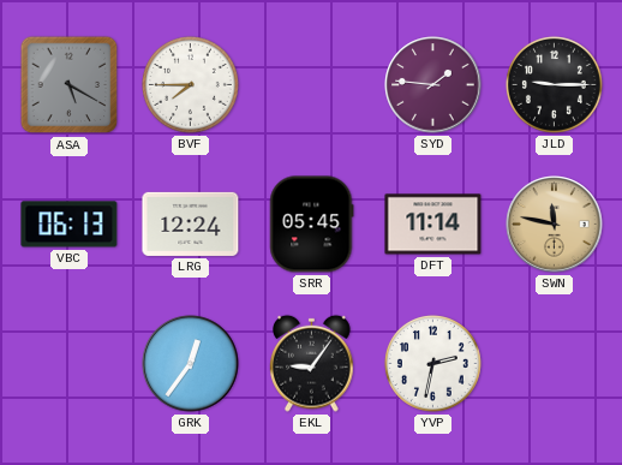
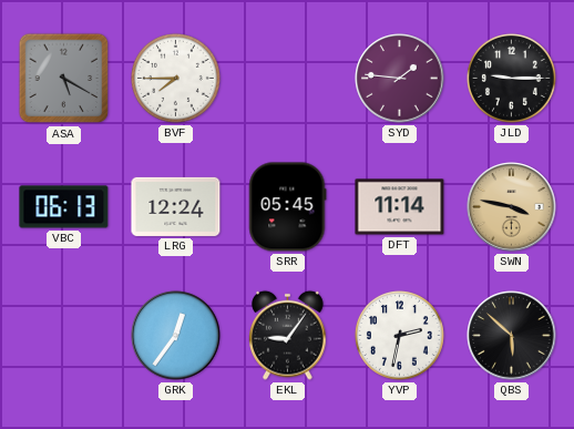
SWN: 11:47 -> 3:47 (512, 207)
QBS: none -> 5:52 (512, 336)
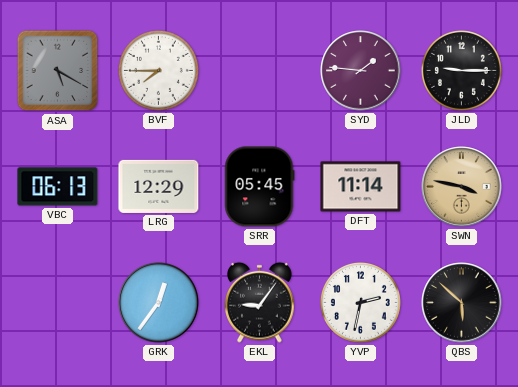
LRG: 12:24 -> 12:29 (159, 186)
